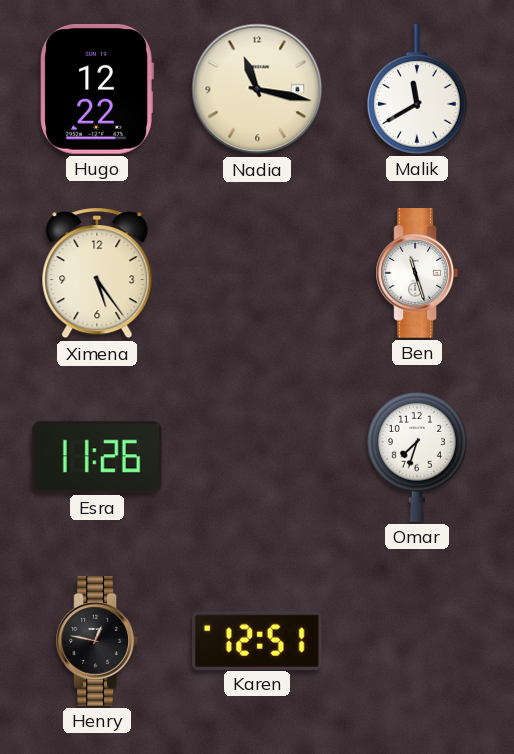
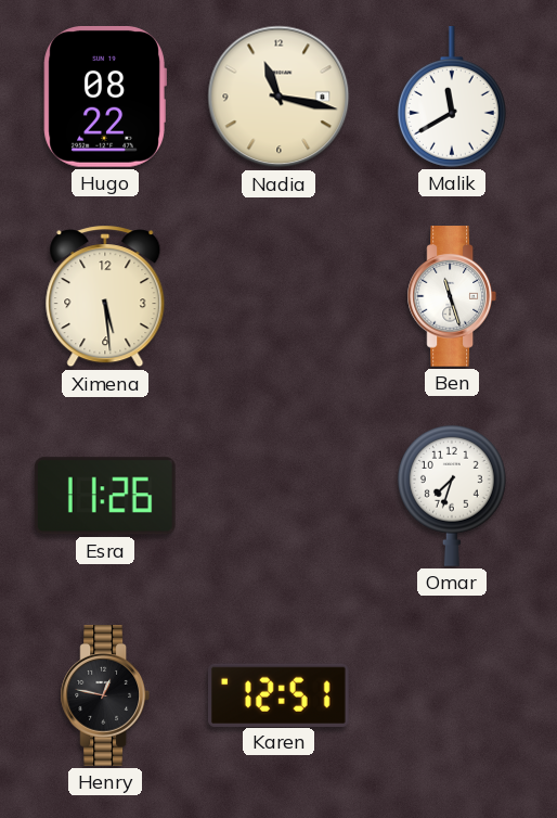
Hugo: 12:22 -> 08:22 (105, 98)
Ximena: 5:24 -> 5:29 (105, 296)
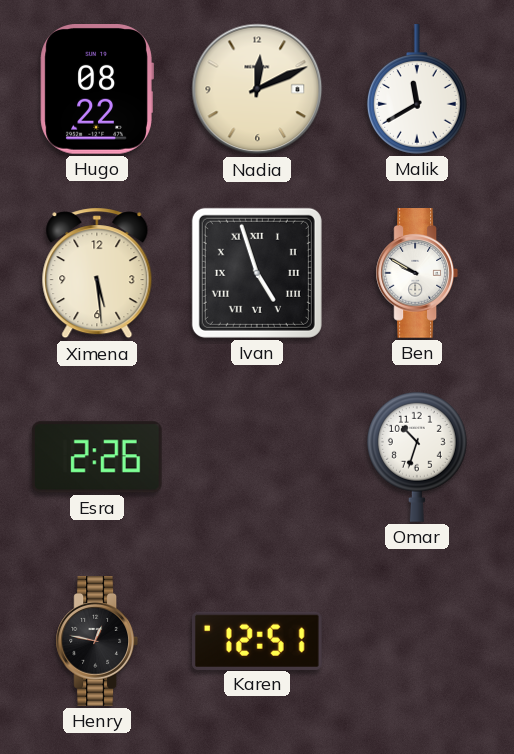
Nadia: 11:17 -> 12:11 (257, 89)
Ivan: none -> 4:57 (257, 273)
Ben: 11:27 -> 9:50 (416, 273)
Esra: 11:26 -> 2:26 (97, 457)
Omar: 7:33 -> 10:33 (417, 457)
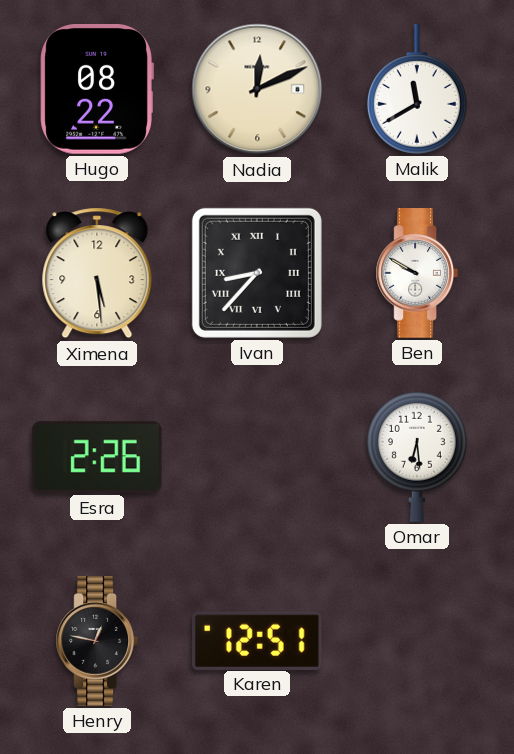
Ivan: 4:57 -> 8:37 (257, 273)
Omar: 10:33 -> 6:29 (417, 457)
